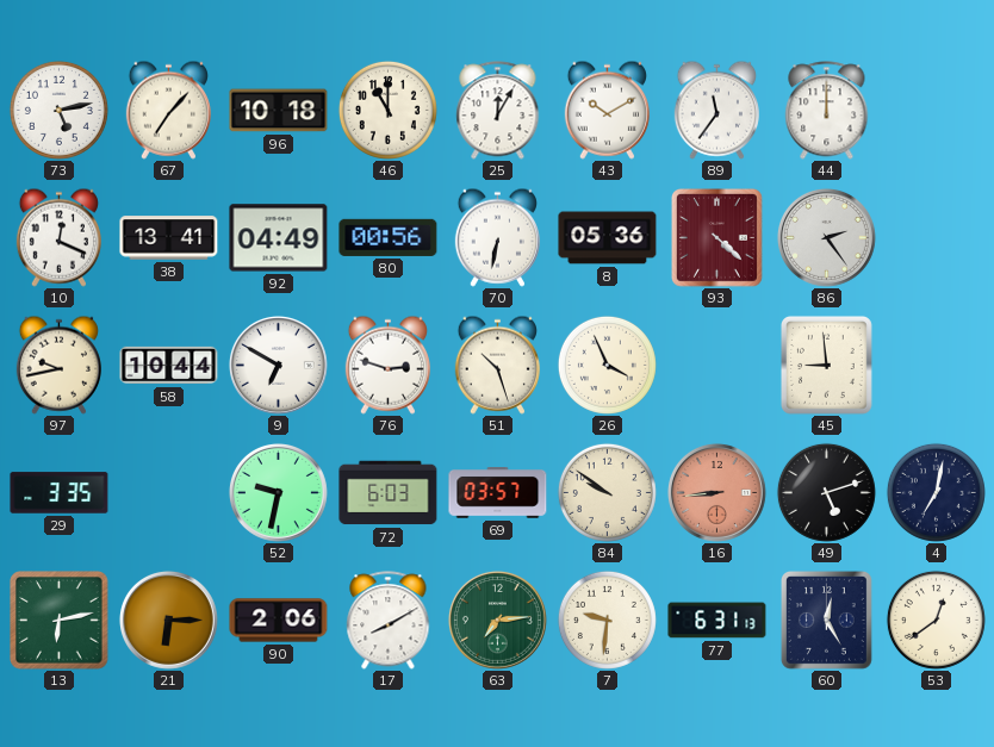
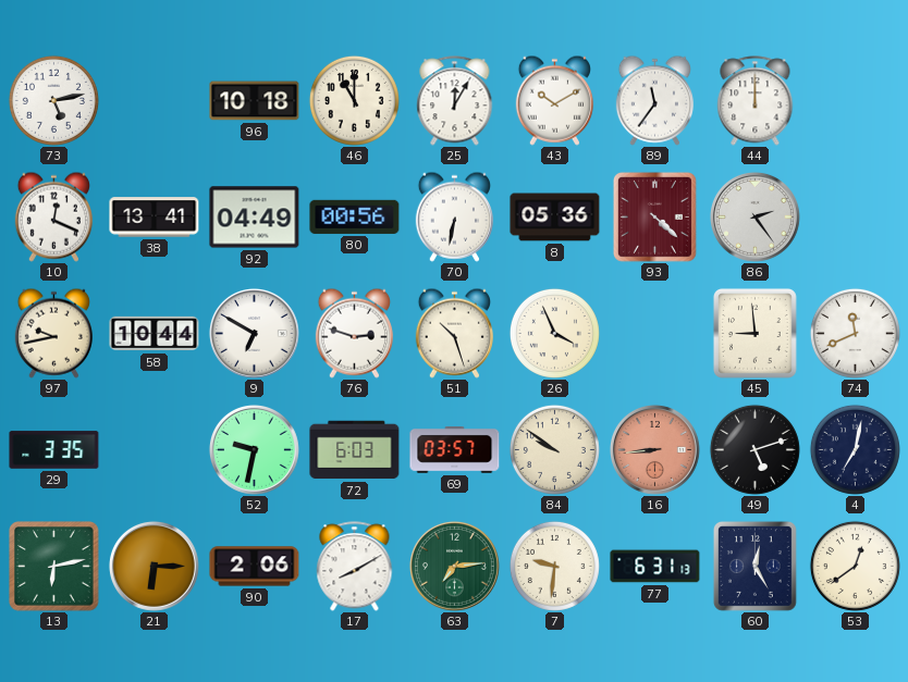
67: 7:07 -> none (168, 110)
74: none -> 11:41 (855, 333)
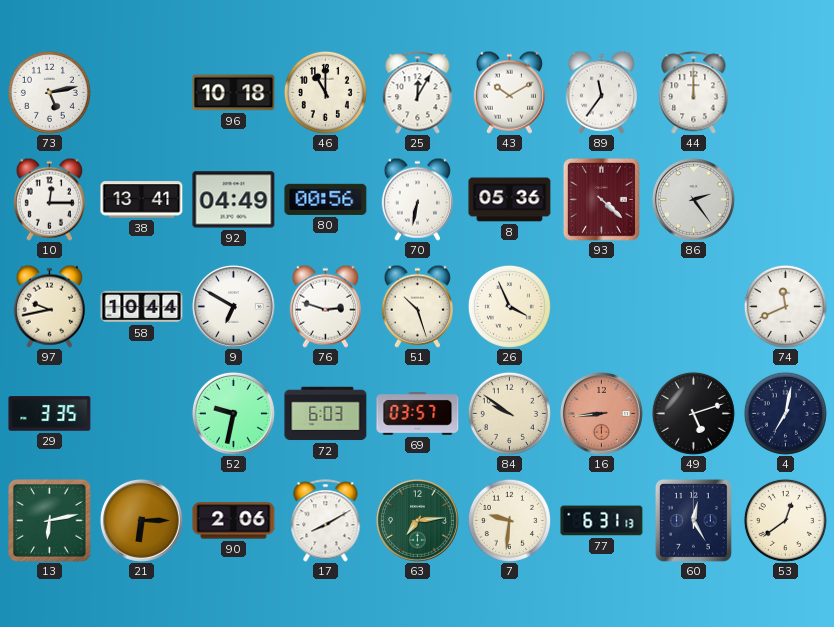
10: 12:19 -> 12:15 (49, 199)
45: 8:59 -> none (754, 333)
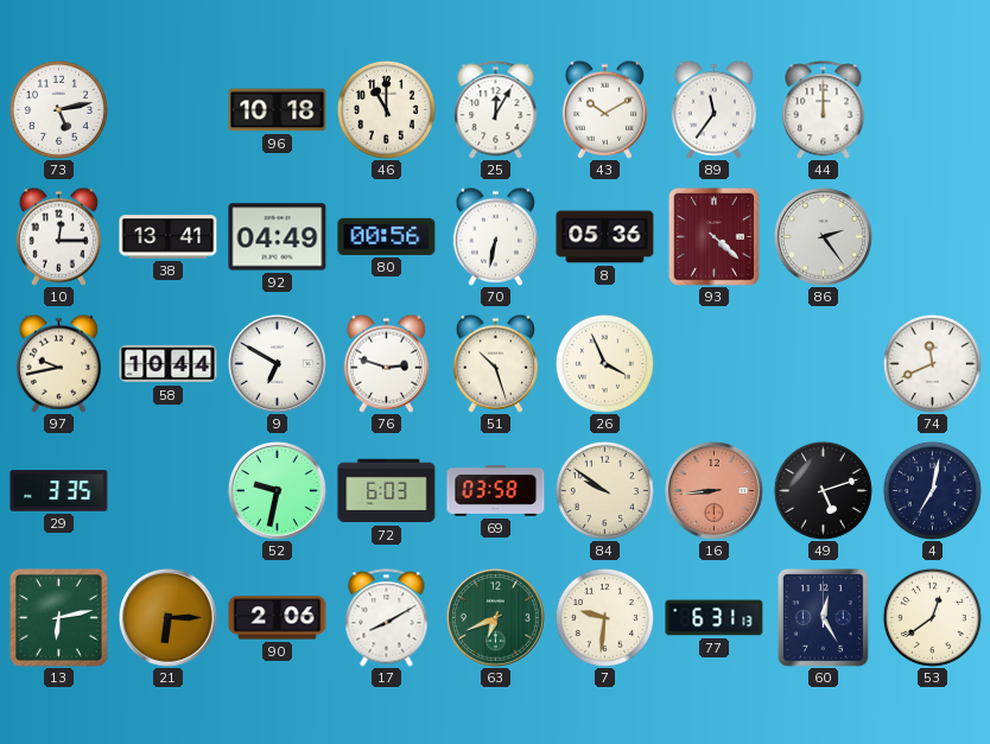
69: 03:57 -> 03:58 (496, 491)
63: 7:14 -> 6:41 (496, 618)
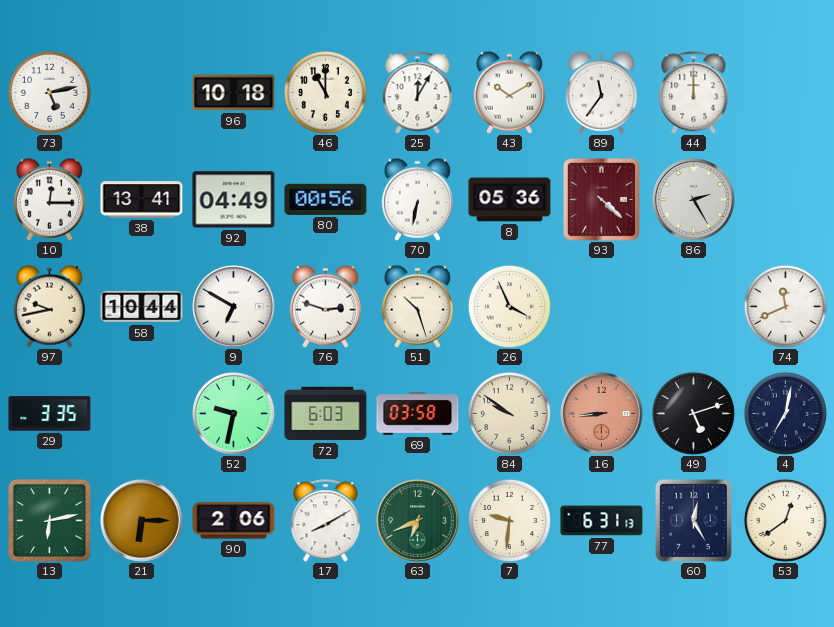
86: 2:24 -> 2:25 (694, 200)
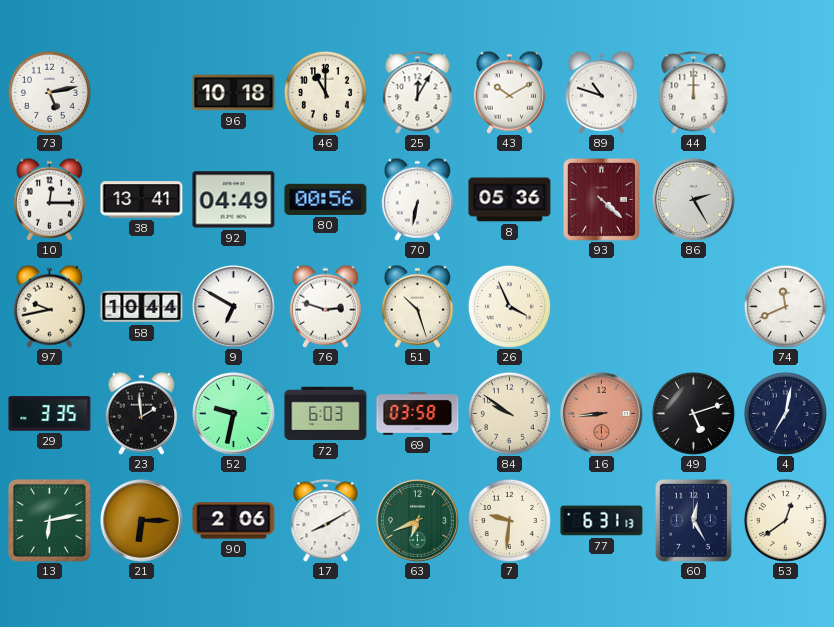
89: 11:36 -> 10:48 (601, 92)
23: none -> 1:59 (141, 413)
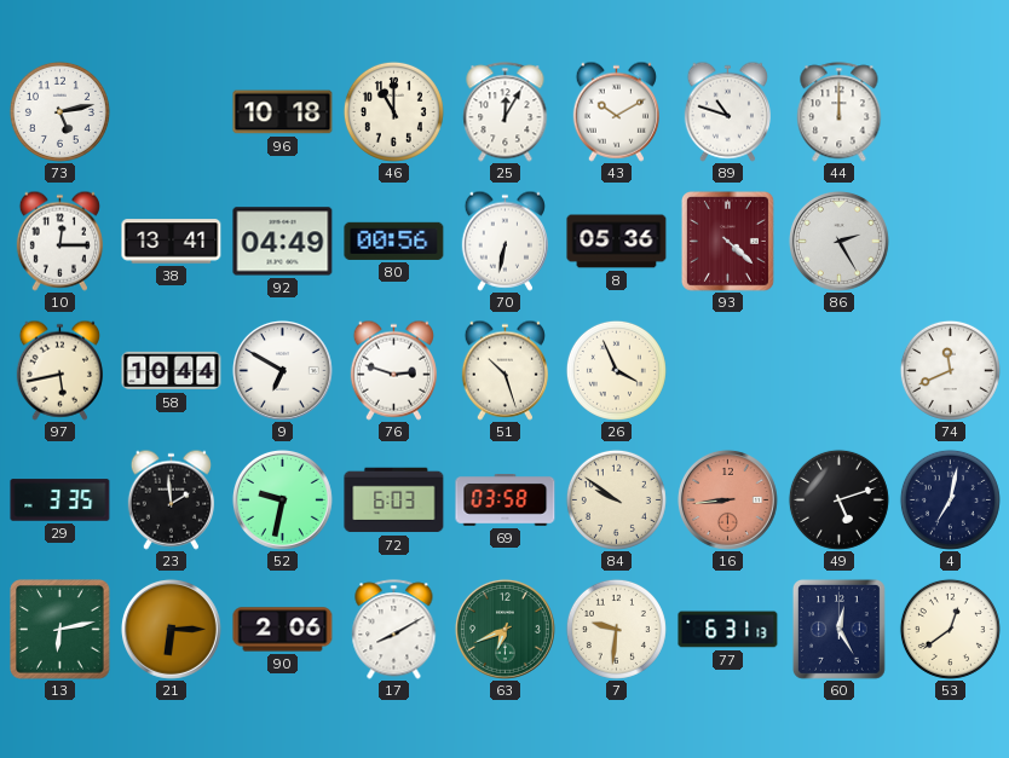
97: 9:43 -> 5:43 (59, 370)
